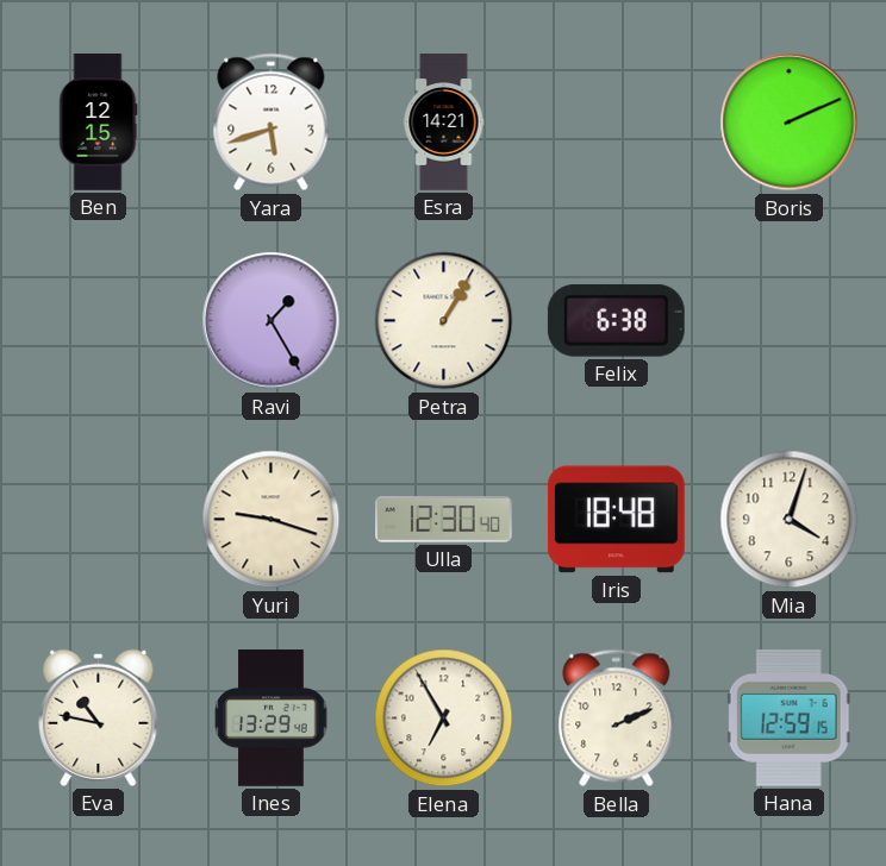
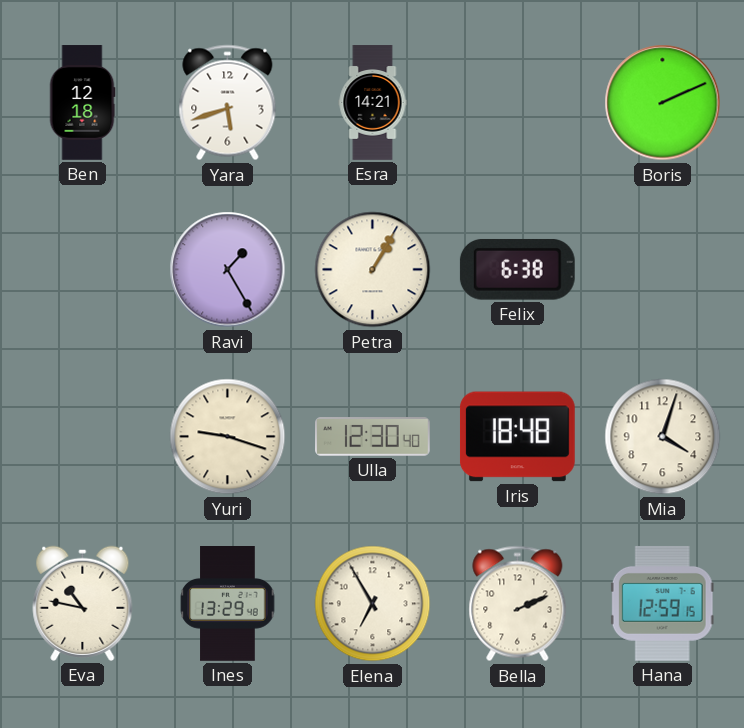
Ben: 12:15 -> 12:18 (82, 103)
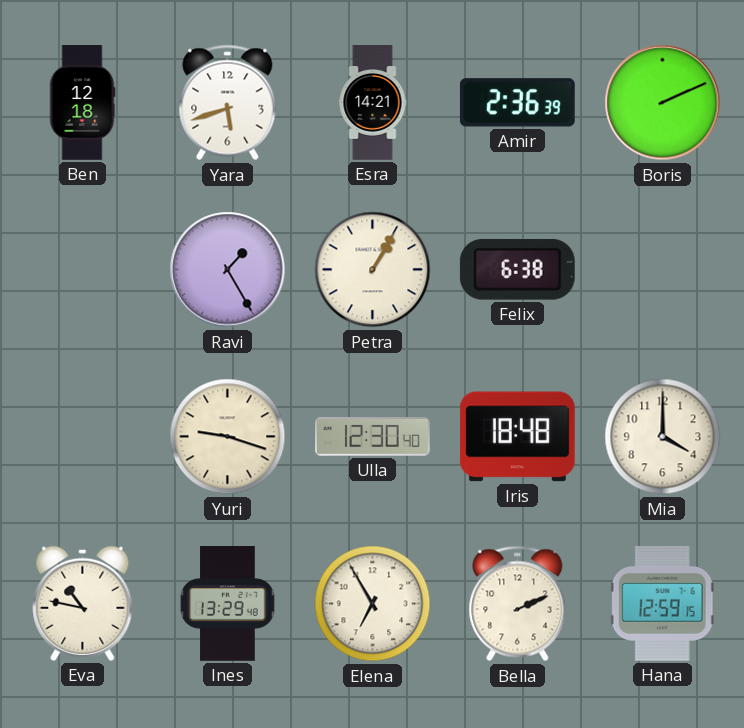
Amir: none -> 2:36 (517, 103)
Mia: 4:03 -> 4:00 (663, 437)
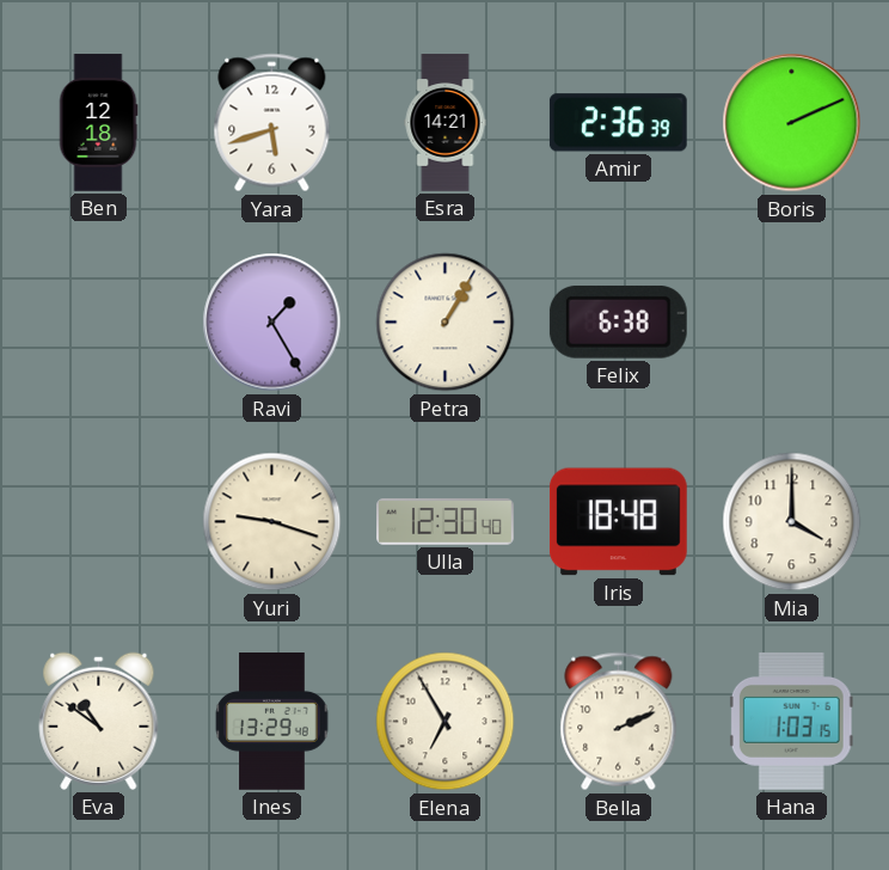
Eva: 10:47 -> 10:51 (99, 721)
Hana: 12:59 -> 1:03 (791, 721)
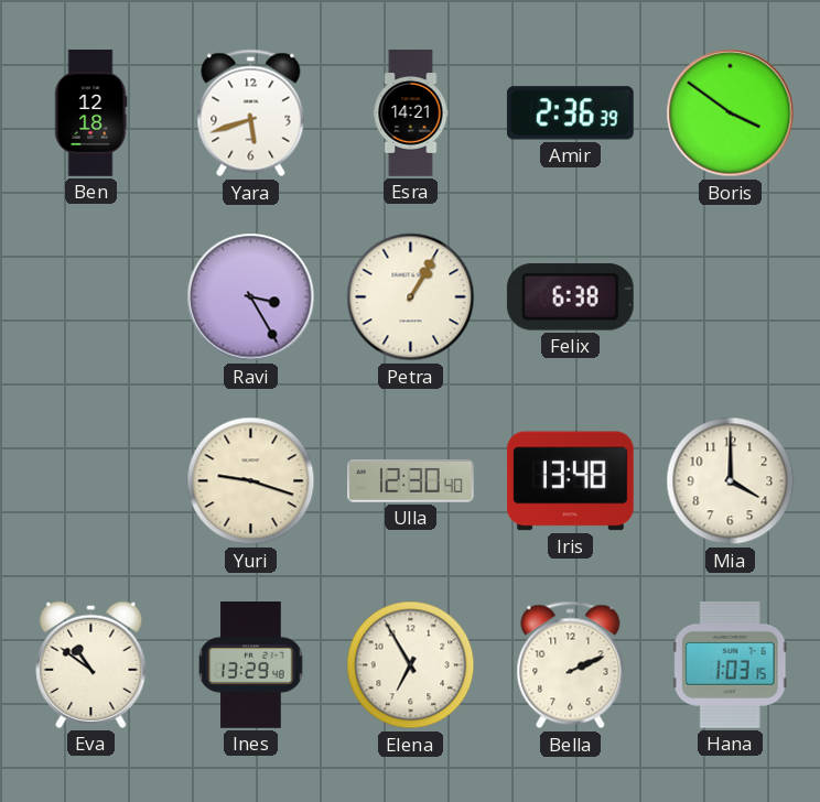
Boris: 2:11 -> 3:51 (731, 113)
Ravi: 1:25 -> 3:25 (251, 297)
Iris: 18:48 -> 13:48 (570, 481)
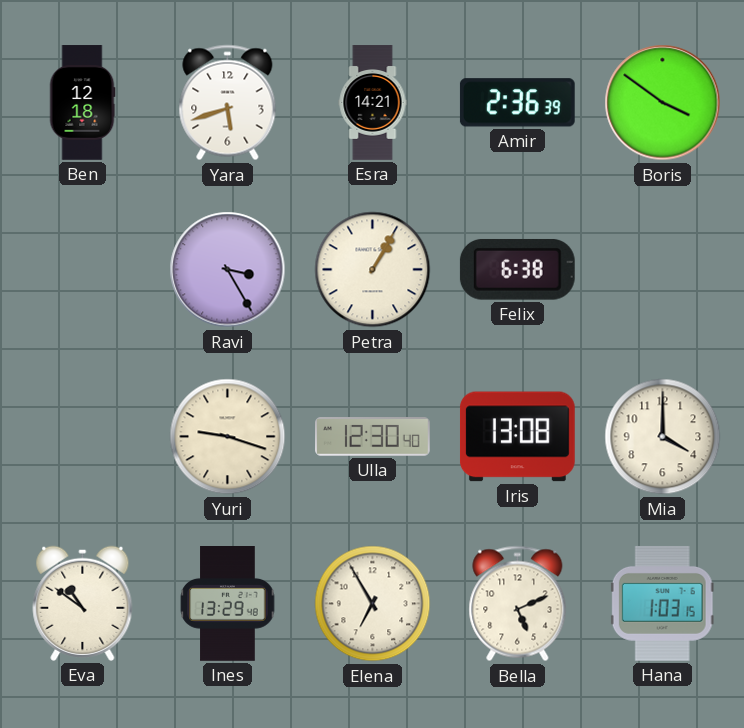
Iris: 13:48 -> 13:08 (517, 437)
Bella: 2:11 -> 5:11 (518, 604)
